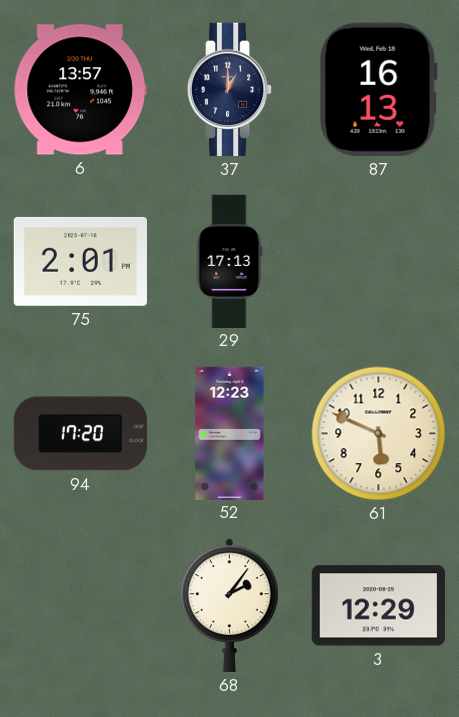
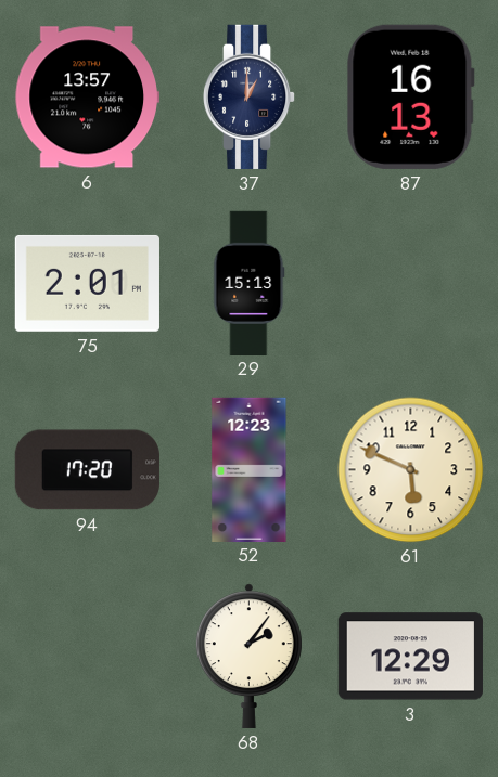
29: 17:13 -> 15:13 (250, 283)
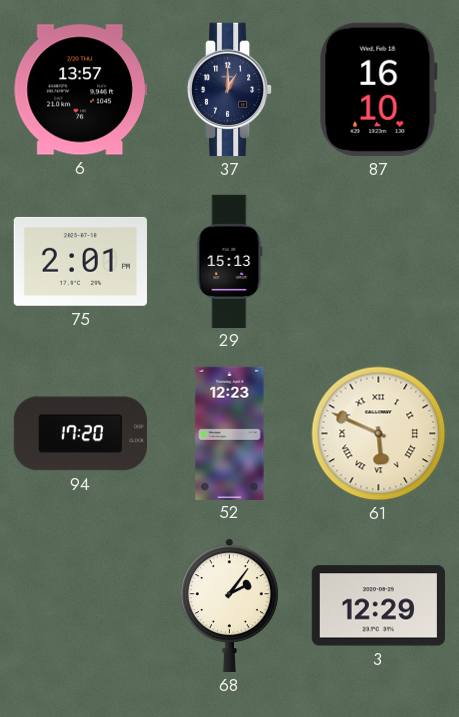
87: 16:13 -> 16:10 (378, 89)
61 numerals: Arabic -> Roman (379, 434)
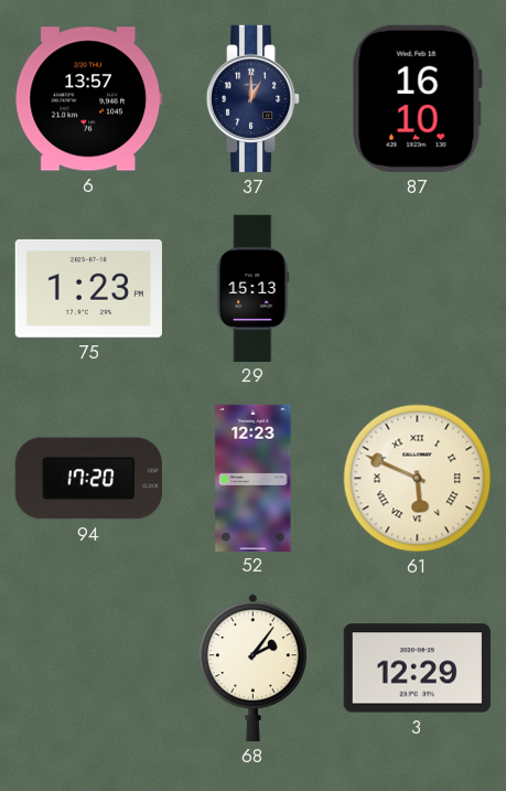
75: 2:01 -> 1:23 (88, 288)
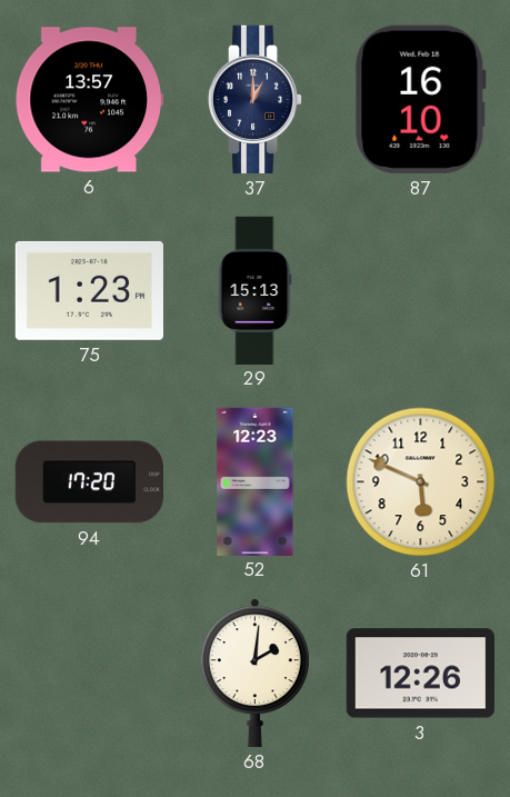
61 numerals: Roman -> Arabic (421, 482)
68: 2:06 -> 2:01 (254, 673)
3: 12:29 -> 12:26 (420, 674)
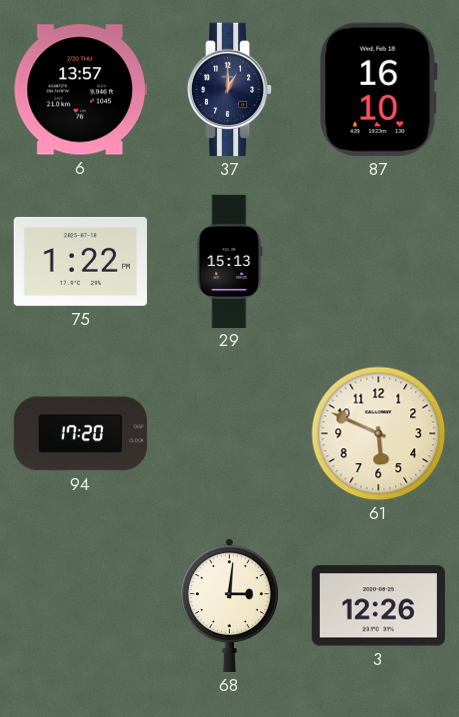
75: 1:23 -> 1:22 (80, 261)
52: 12:23 -> none (256, 481)
68: 2:01 -> 3:01 (229, 605)
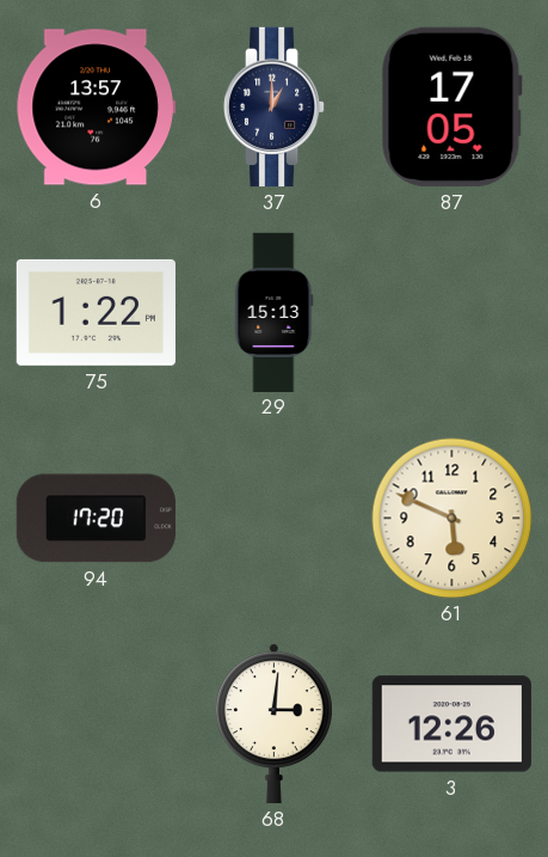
87: 16:10 -> 17:05 (451, 106)
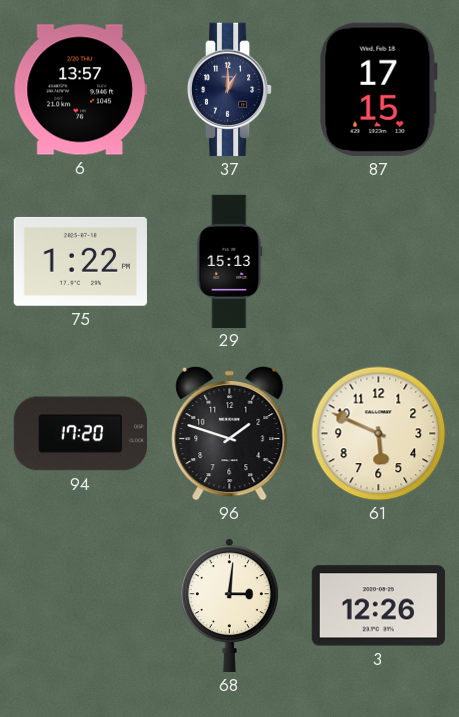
87: 17:05 -> 17:15 (378, 89)
96: none -> 1:48 (230, 433)
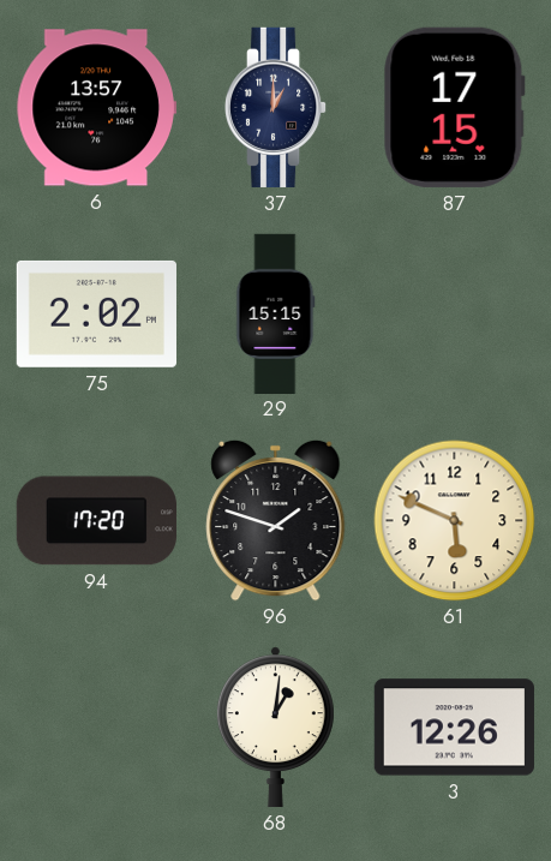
75: 1:22 -> 2:02 (96, 313)
29: 15:13 -> 15:15 (276, 313)
68: 3:01 -> 1:01 (275, 727)
